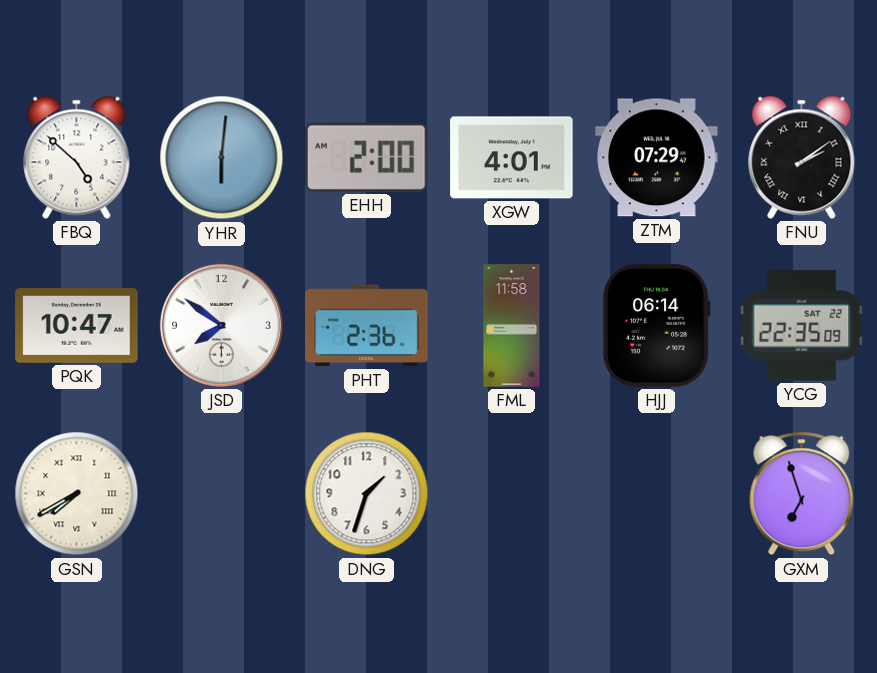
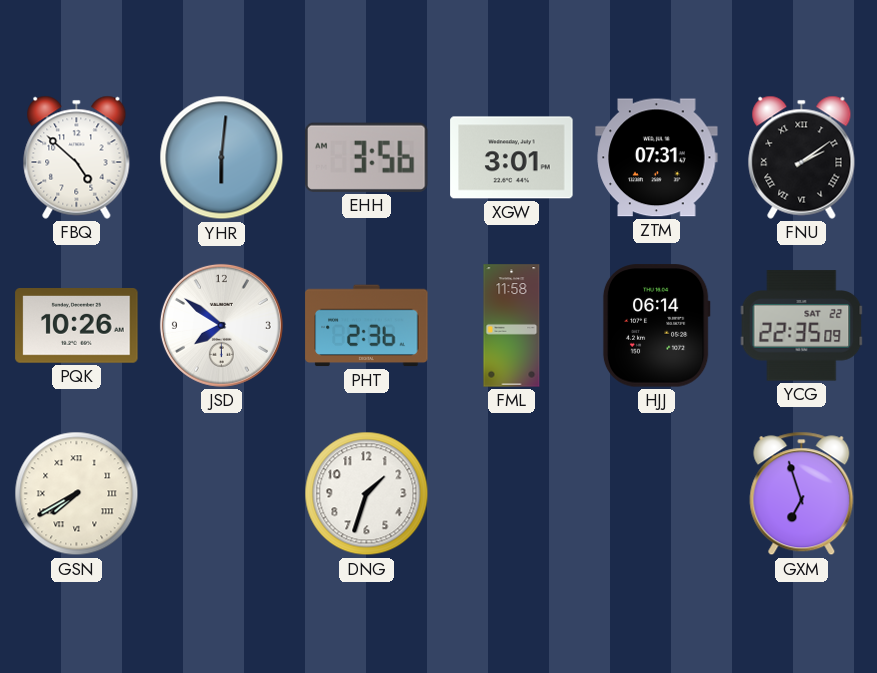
EHH: 2:00 -> 3:56 (367, 157)
XGW: 4:01 -> 3:01 (512, 158)
ZTM: 07:29 -> 07:31 (657, 158)
PQK: 10:47 -> 10:26 (77, 326)
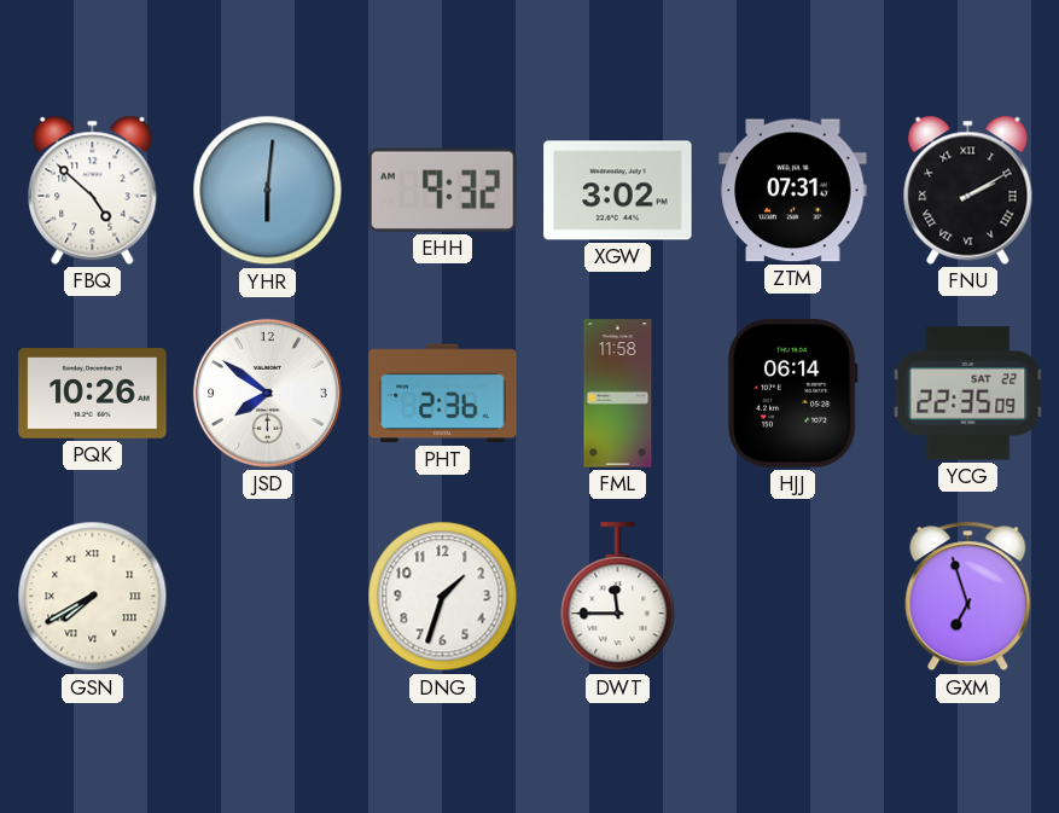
EHH: 3:56 -> 9:32 (443, 190)
XGW: 3:01 -> 3:02 (618, 191)
FNU: 2:09 -> 2:10 (968, 190)
DWT: none -> 11:45 (618, 597)
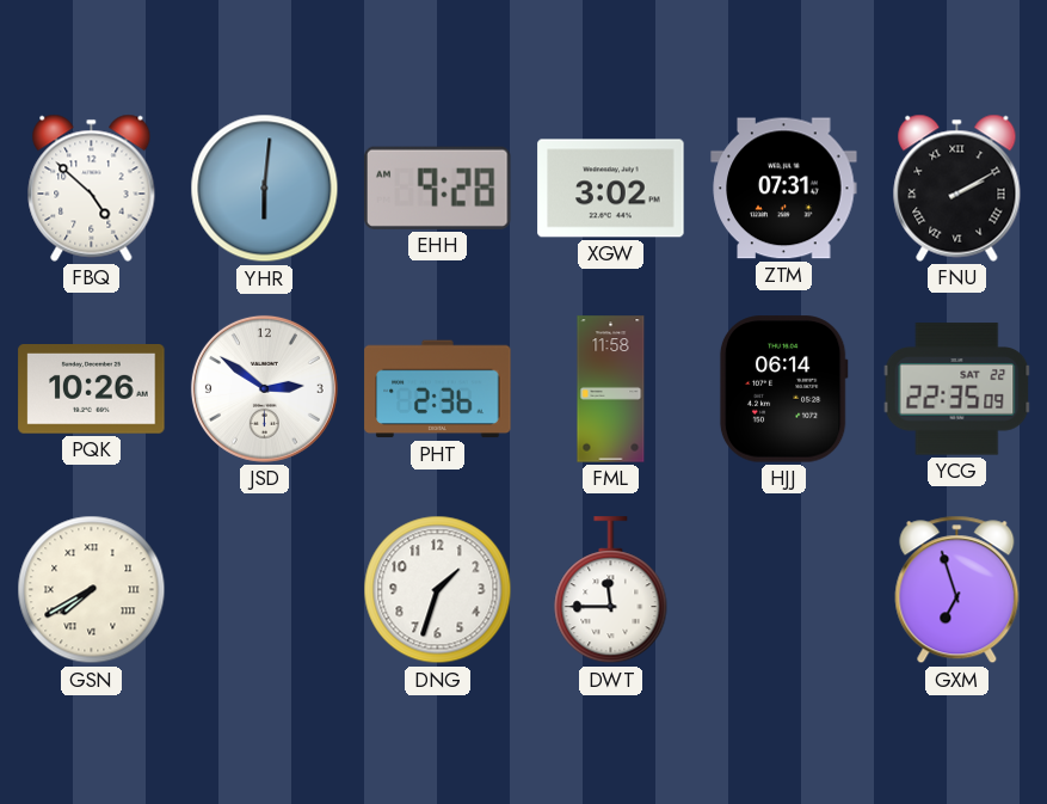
EHH: 9:32 -> 9:28 (438, 188)
JSD: 7:51 -> 2:51 (264, 388)
